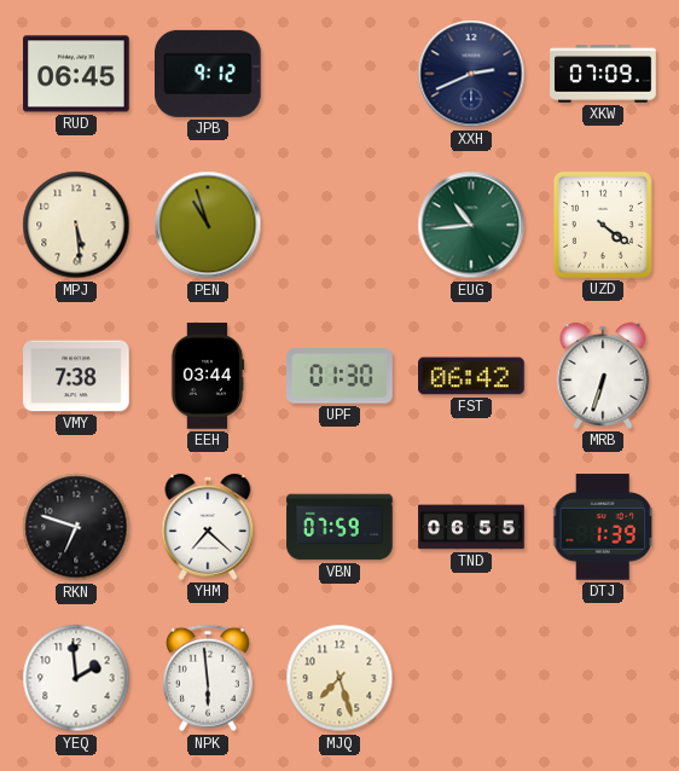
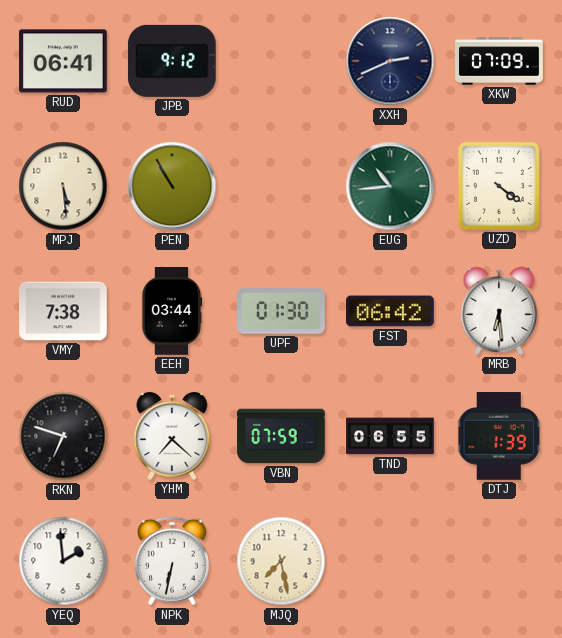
RUD: 06:45 -> 06:41 (63, 61)
PEN: 10:57 -> 10:55 (172, 186)
MRB: 6:33 -> 6:29 (499, 311)
NPK: 5:59 -> 6:32 (172, 561)
MJQ: 7:27 -> 7:28 (281, 561)
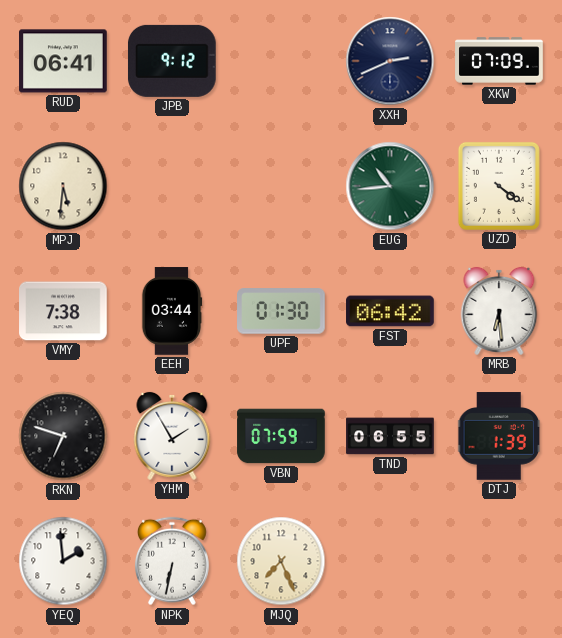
MPJ: 5:29 -> 5:31 (63, 186)
PEN: 10:55 -> none (172, 186)
YHM: 7:22 -> 1:55 (172, 436)
MJQ: 7:28 -> 7:26 (281, 561)
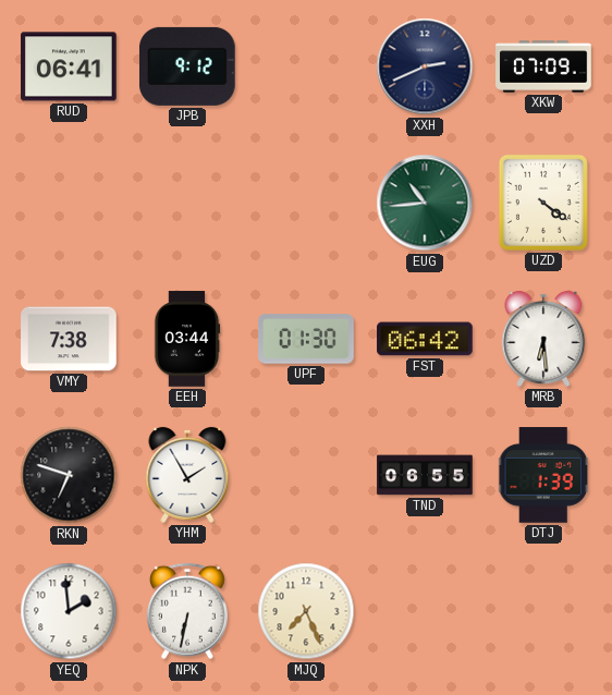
MPJ: 5:31 -> none (63, 186)
VBN: 07:59 -> none (281, 436)
